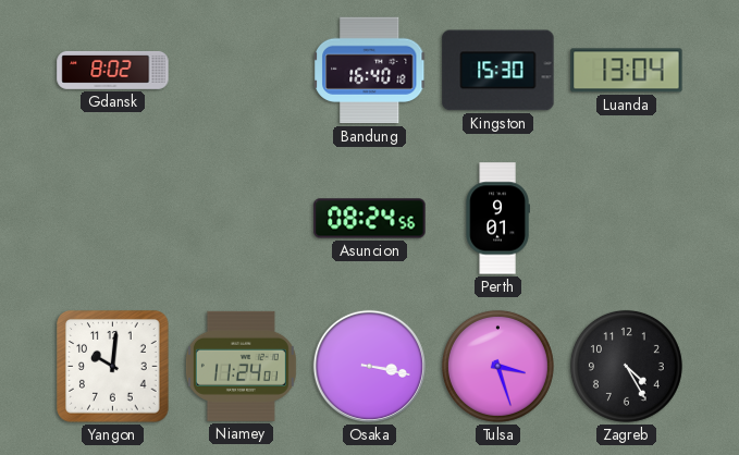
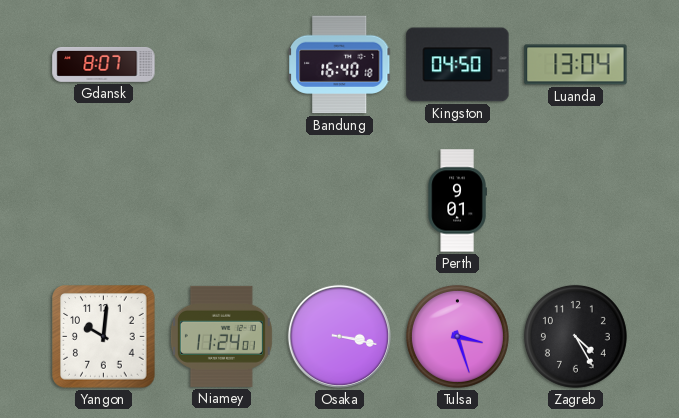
Gdansk: 8:02 -> 8:07 (104, 64)
Kingston: 15:30 -> 04:50 (458, 65)
Asuncion: 08:24 -> none (370, 219)
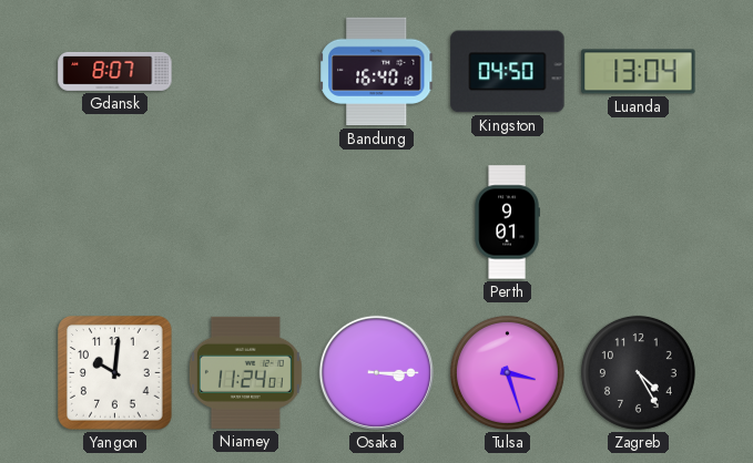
Osaka: 3:17 -> 3:15 (376, 372)
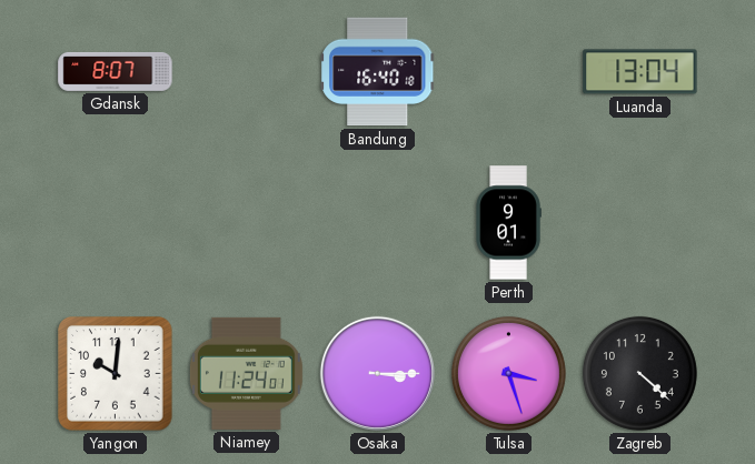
Kingston: 04:50 -> none (508, 72)
Zagreb: 4:25 -> 4:22 (639, 373)
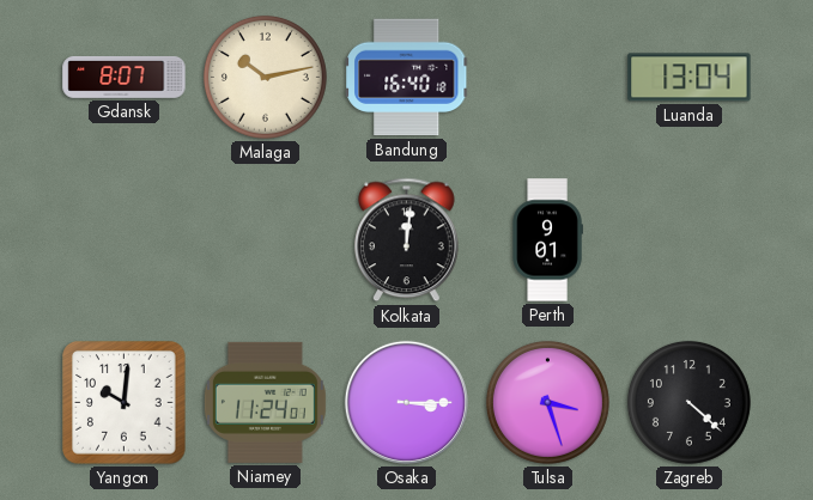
Malaga: none -> 10:13 (265, 77)
Kolkata: none -> 12:01 (407, 240)
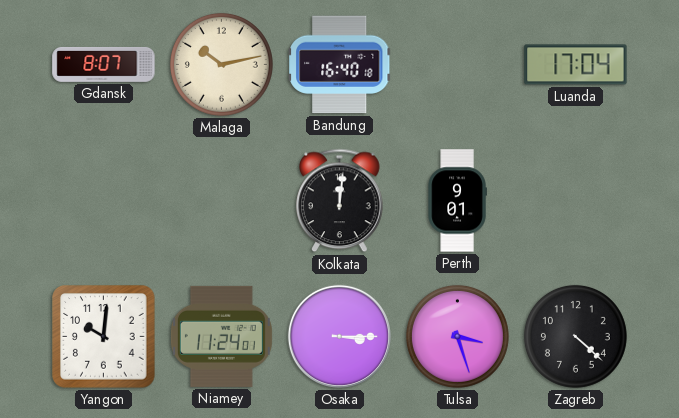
Luanda: 13:04 -> 17:04 (576, 65)
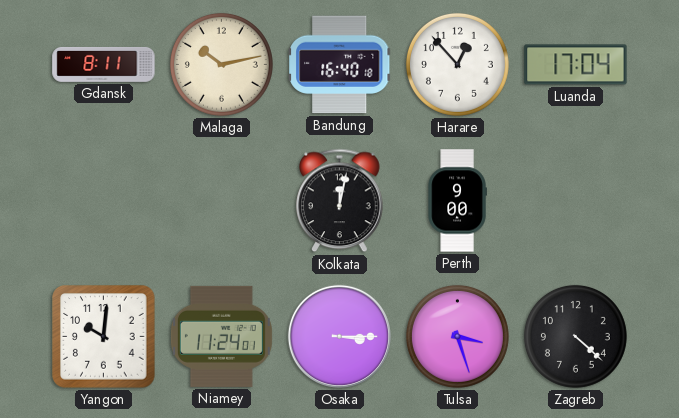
Gdansk: 8:07 -> 8:11 (104, 64)
Harare: none -> 12:53 (457, 64)
Kolkata: 12:01 -> 12:02 (340, 201)
Perth: 9:01 -> 9:00 (457, 201)
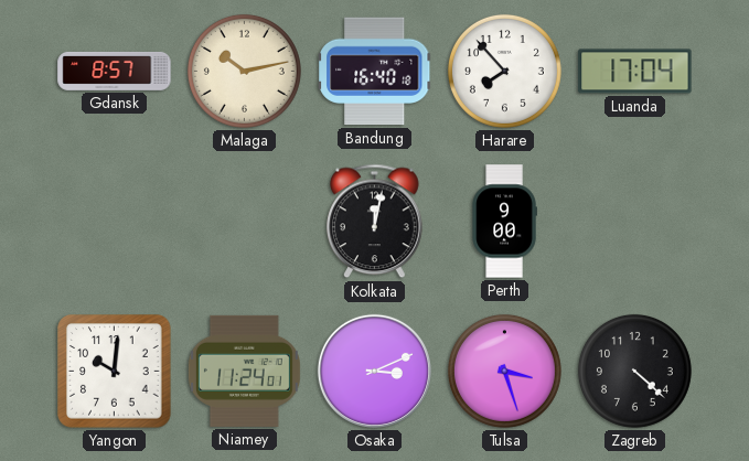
Gdansk: 8:11 -> 8:57 (115, 71)
Harare: 12:53 -> 7:53 (504, 71)
Osaka: 3:15 -> 3:11 (374, 371)
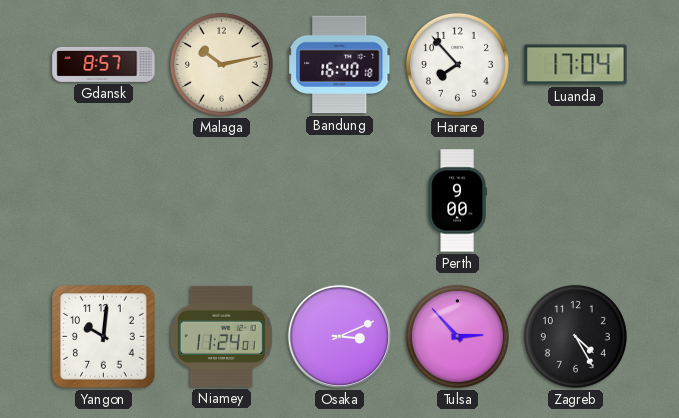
Kolkata: 12:02 -> none (375, 222)
Tulsa: 3:27 -> 2:53 (457, 336)
Zagreb: 4:22 -> 4:25 (575, 336)
